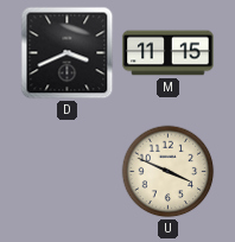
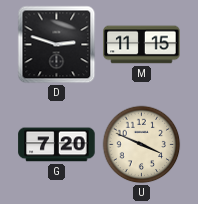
D: 3:41 -> 2:48 (57, 45)
G: none -> 7:20 (57, 145)
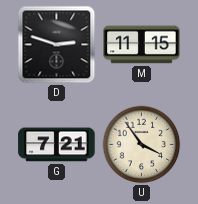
G: 7:20 -> 7:21 (57, 145)
U: 3:49 -> 3:54 (142, 145)
